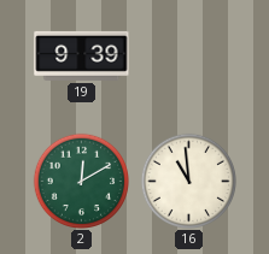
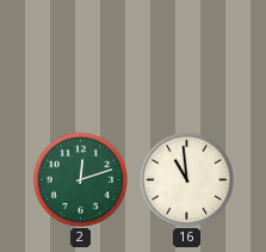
19: 9:39 -> none (82, 55)
2: 12:10 -> 12:12 (80, 179)
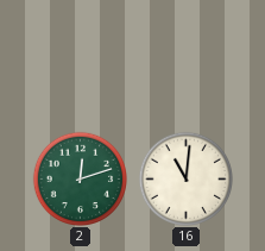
16: 10:59 -> 11:01 (185, 178)
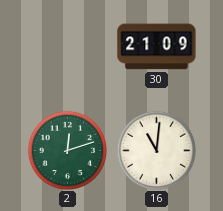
30: none -> 21:09 (157, 47)
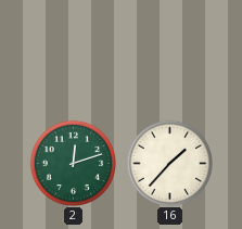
30: 21:09 -> none (157, 47)
16: 11:01 -> 1:37 (169, 163)
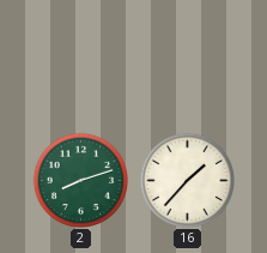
2: 12:12 -> 8:12 (80, 180)
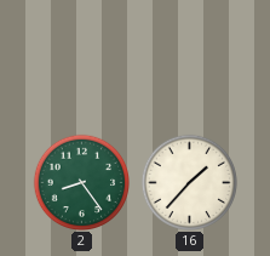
2: 8:12 -> 8:24 (81, 182)
